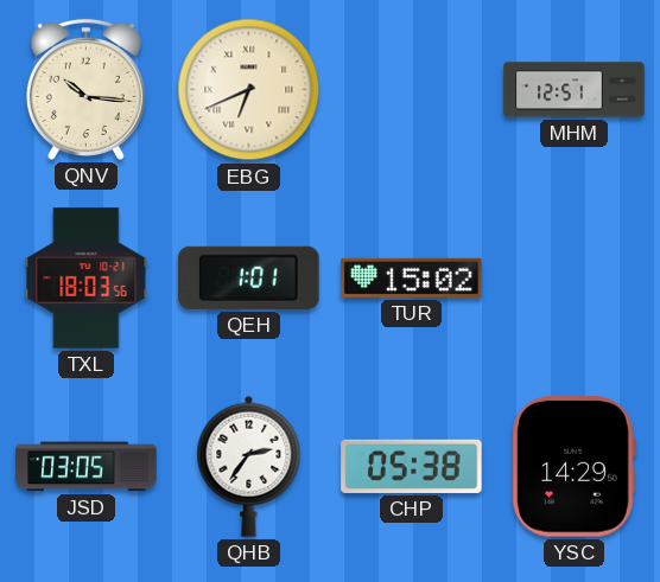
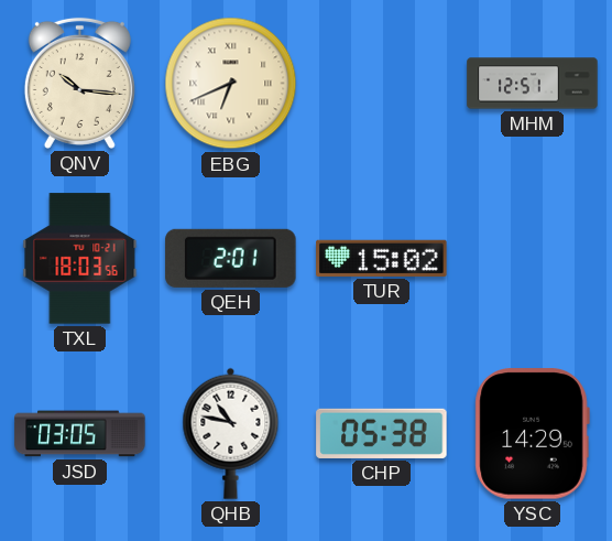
QEH: 1:01 -> 2:01 (231, 258)
QHB: 2:36 -> 10:47 (231, 433)
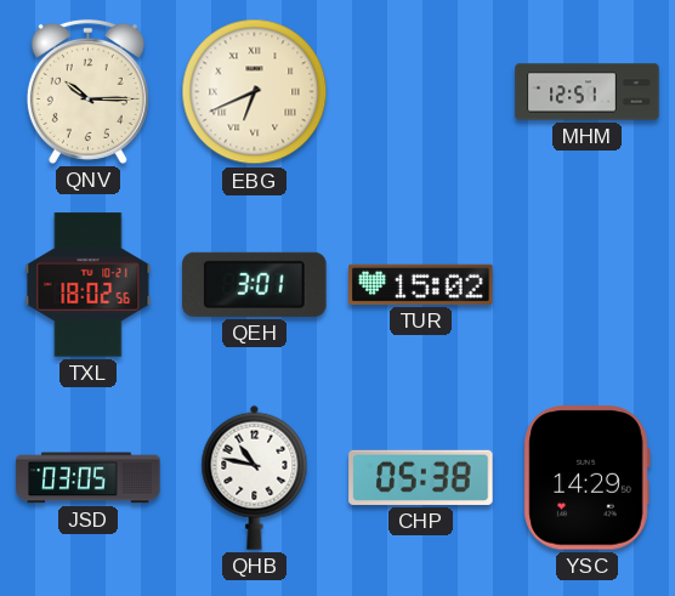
QNV: 10:16 -> 10:15 (87, 91)
TXL: 18:03 -> 18:02 (89, 285)
QEH: 2:01 -> 3:01 (255, 284)
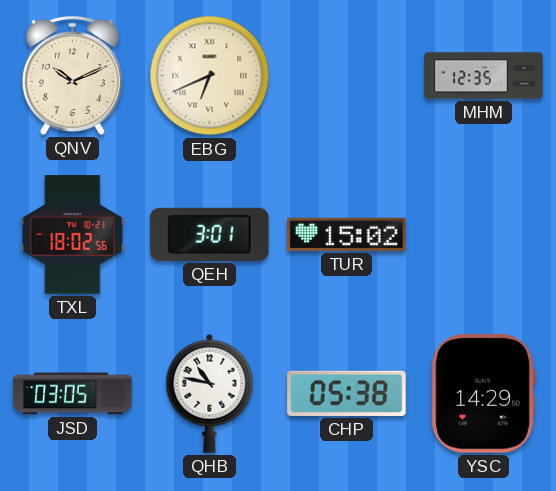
QNV: 10:15 -> 10:11 (72, 75)
MHM: 12:51 -> 12:35 (484, 76)
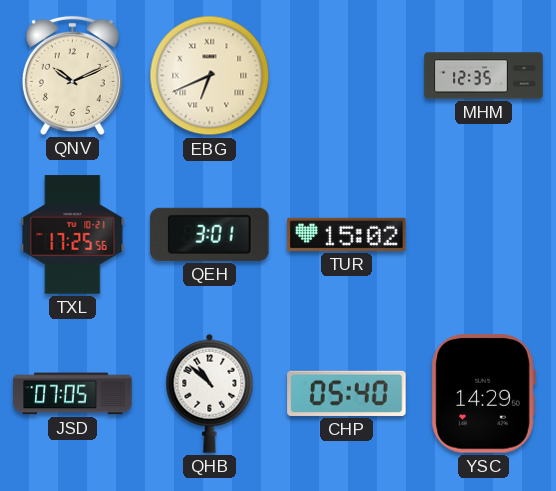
TXL: 18:02 -> 17:25 (73, 235)
JSD: 03:05 -> 07:05 (73, 394)
QHB: 10:47 -> 10:52 (210, 393)
CHP: 05:38 -> 05:40 (347, 393)
